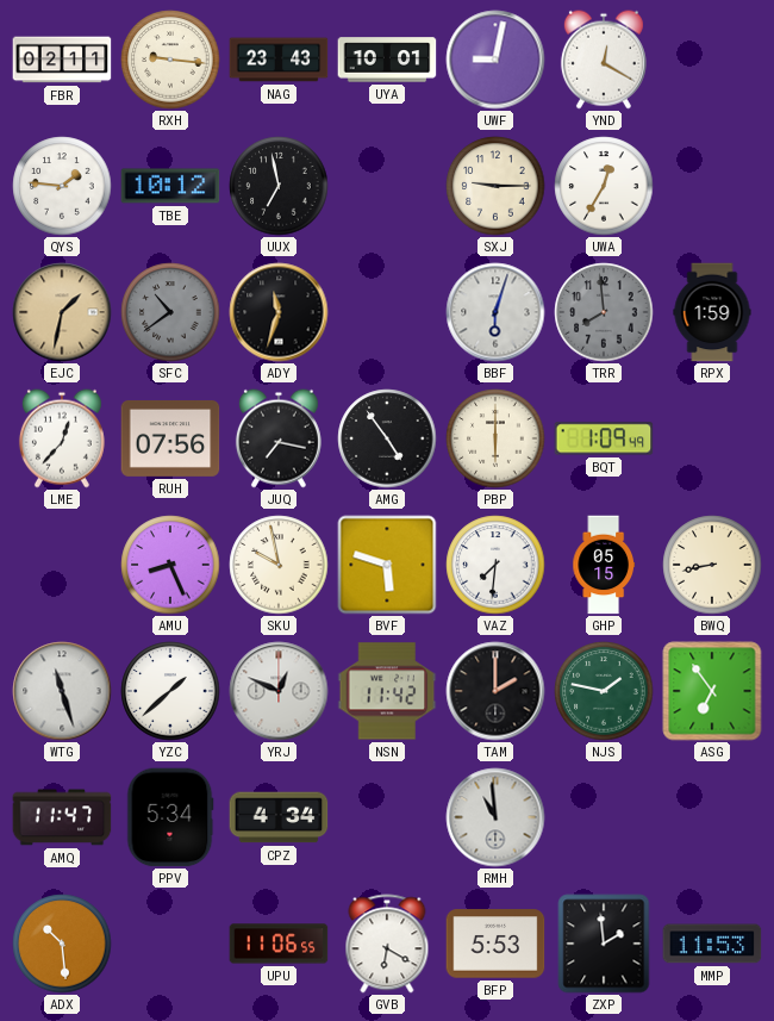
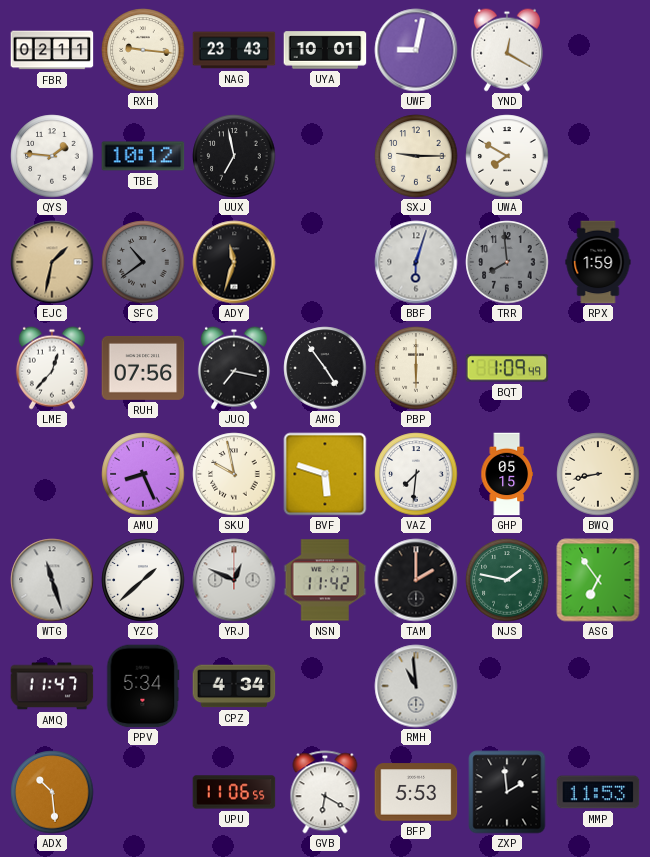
UWA: 12:35 -> 7:50 (507, 156)
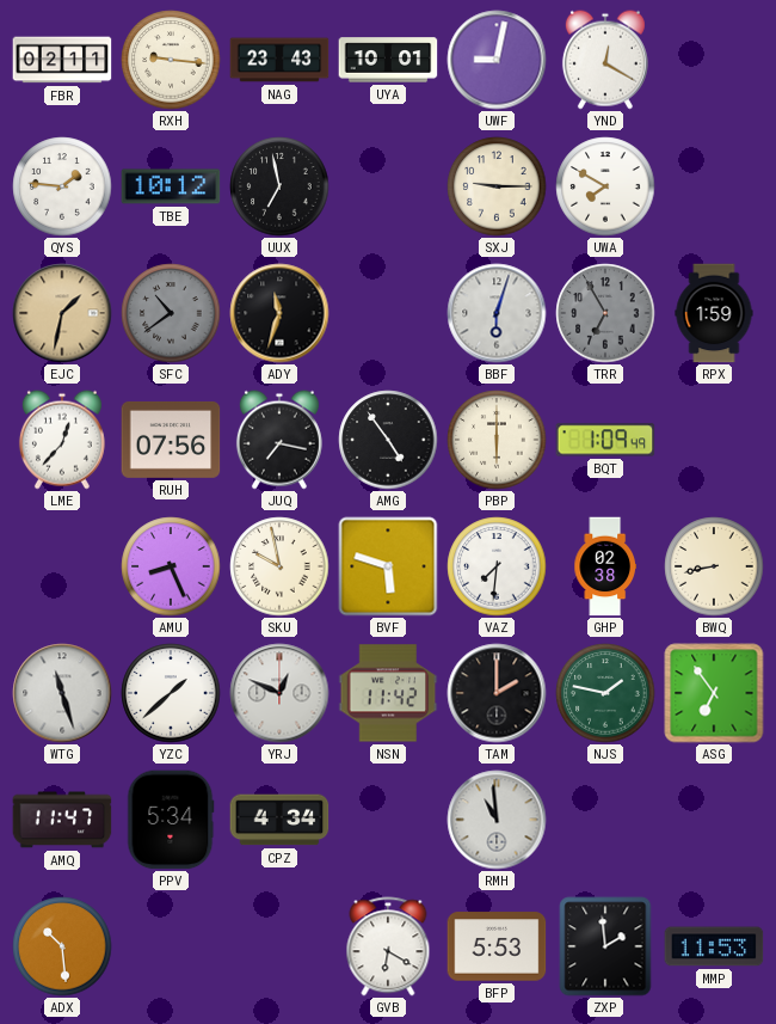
TRR: 7:59 -> 6:55 (605, 313)
GHP: 05:15 -> 02:38 (604, 566)
UPU: 11:06 -> none (234, 792)
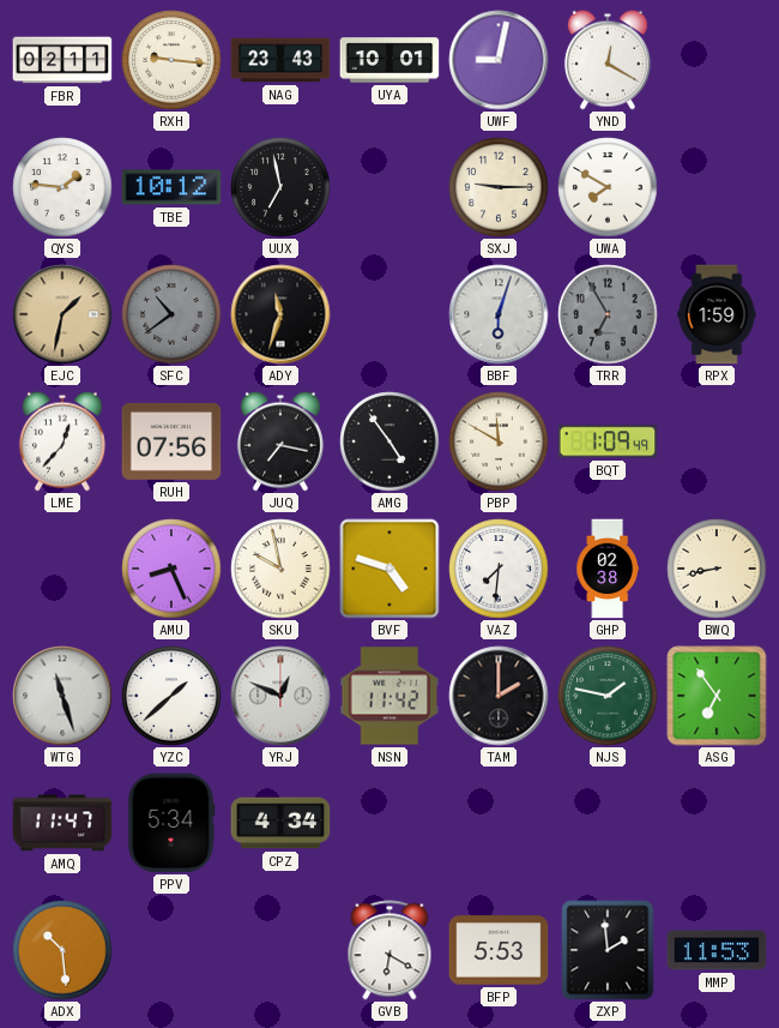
PBP: 6:00 -> 11:50 (499, 441)
BVF: 5:48 -> 4:48 (389, 569)
RMH: 10:59 -> none (497, 820)
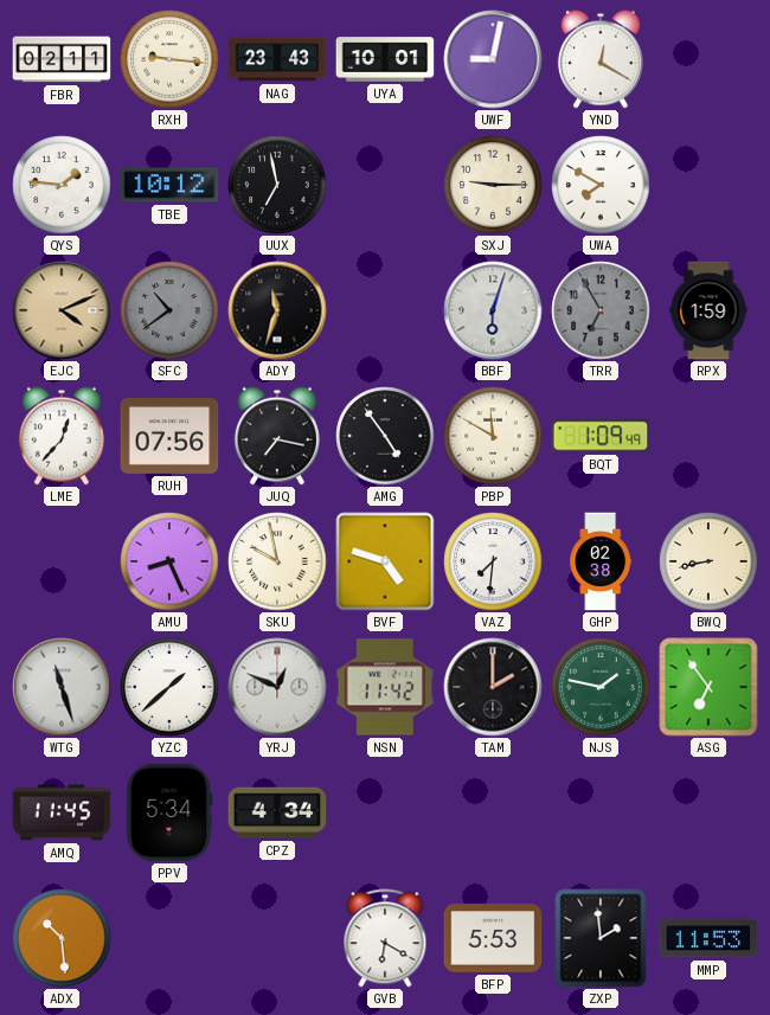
EJC: 1:32 -> 4:11 (62, 310)
AMQ: 11:47 -> 11:45 (62, 812)
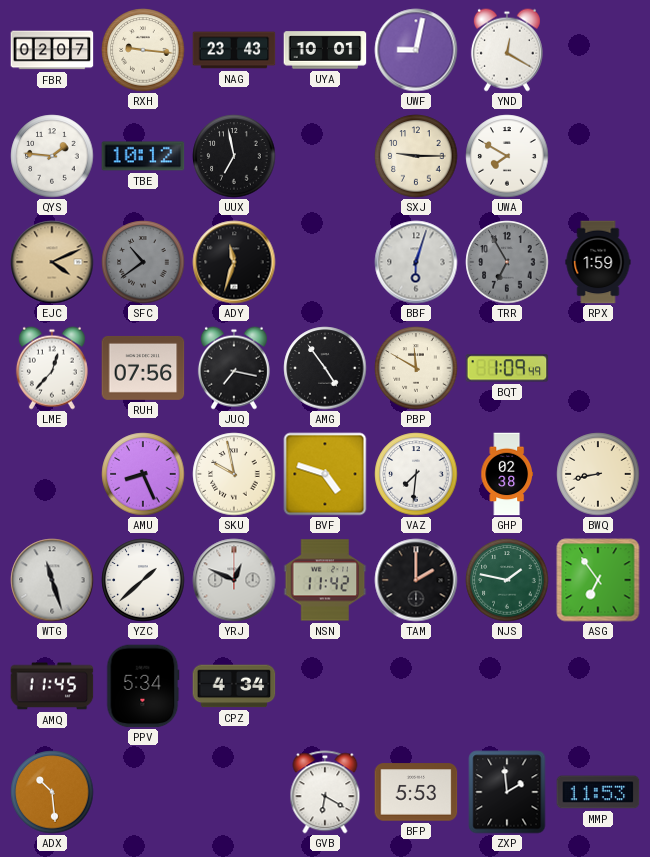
FBR: 02:11 -> 02:07 (52, 50)
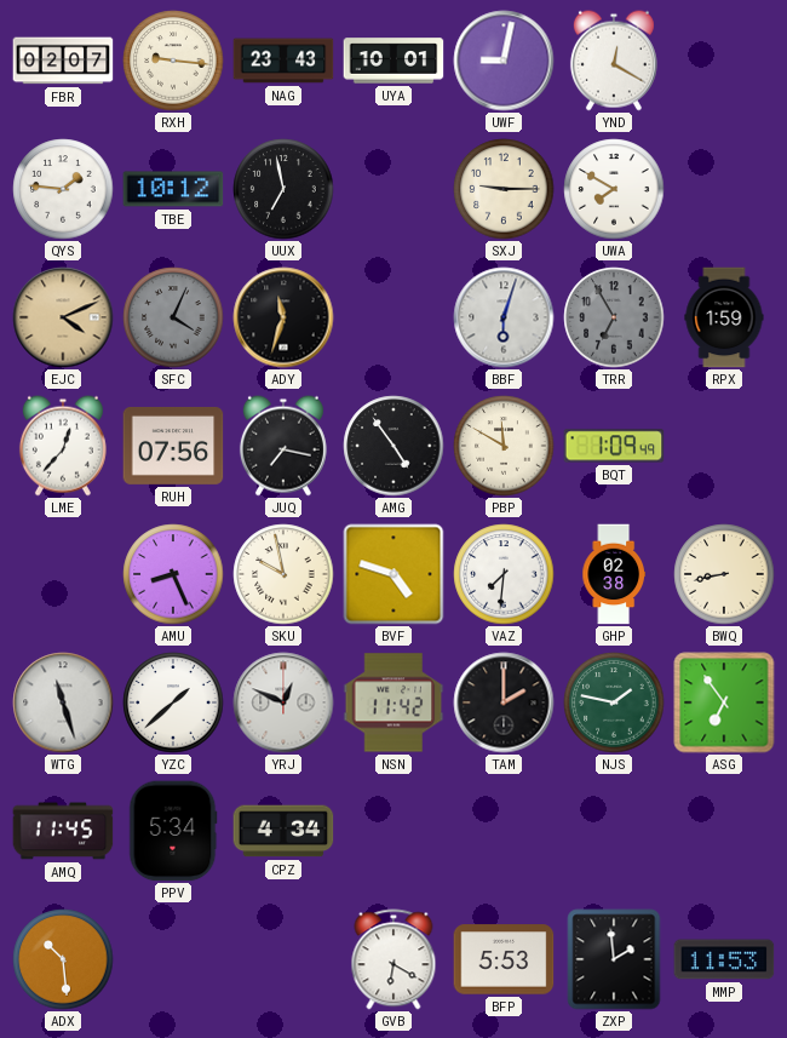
SFC: 10:39 -> 4:04 (173, 317)
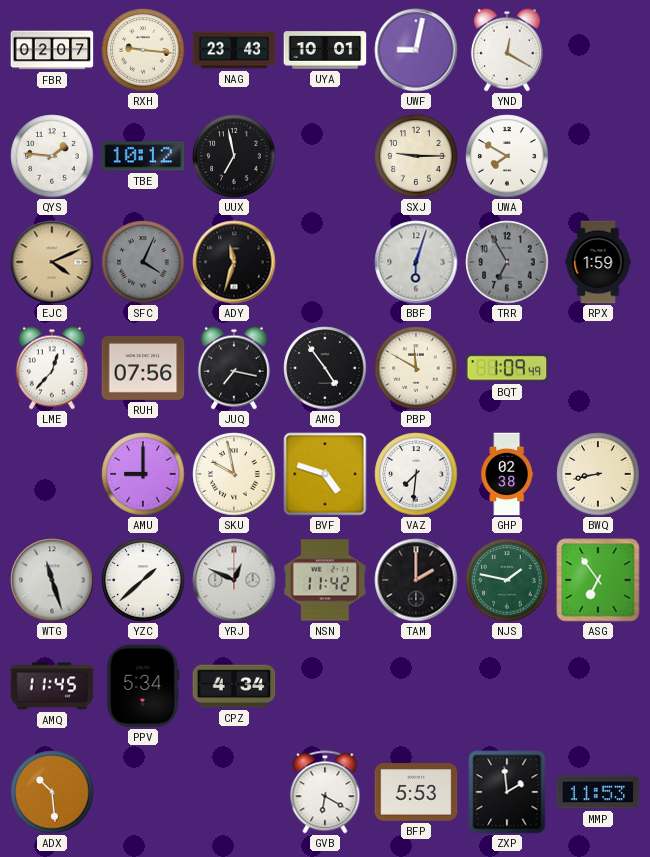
AMU: 8:26 -> 9:00 (143, 474)
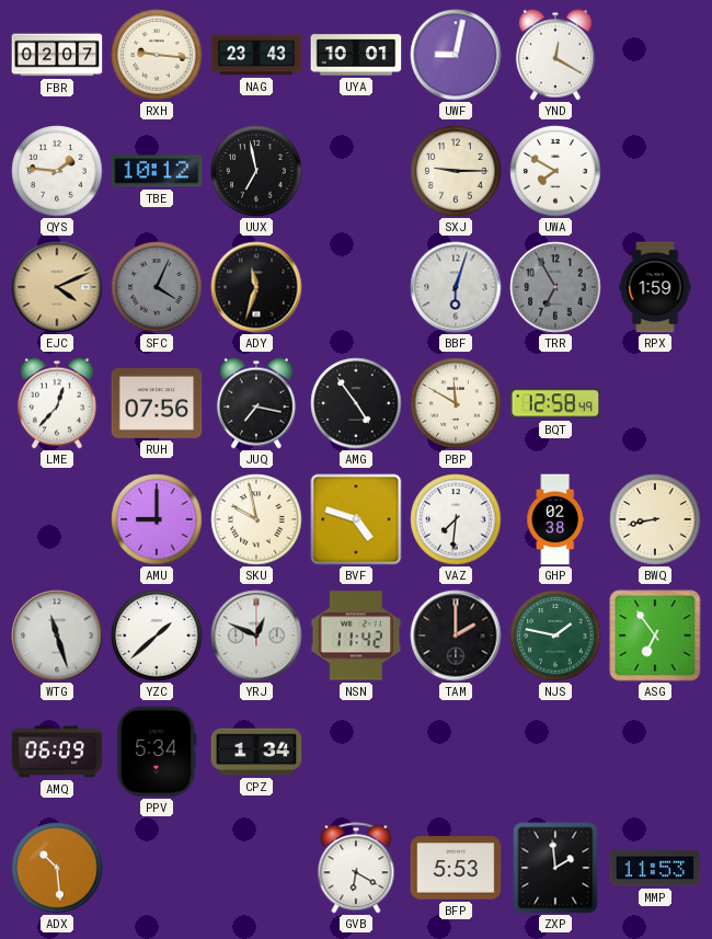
BQT: 1:09 -> 12:58 (555, 403)
AMQ: 11:45 -> 06:09 (57, 752)
CPZ: 4:34 -> 1:34 (256, 752)
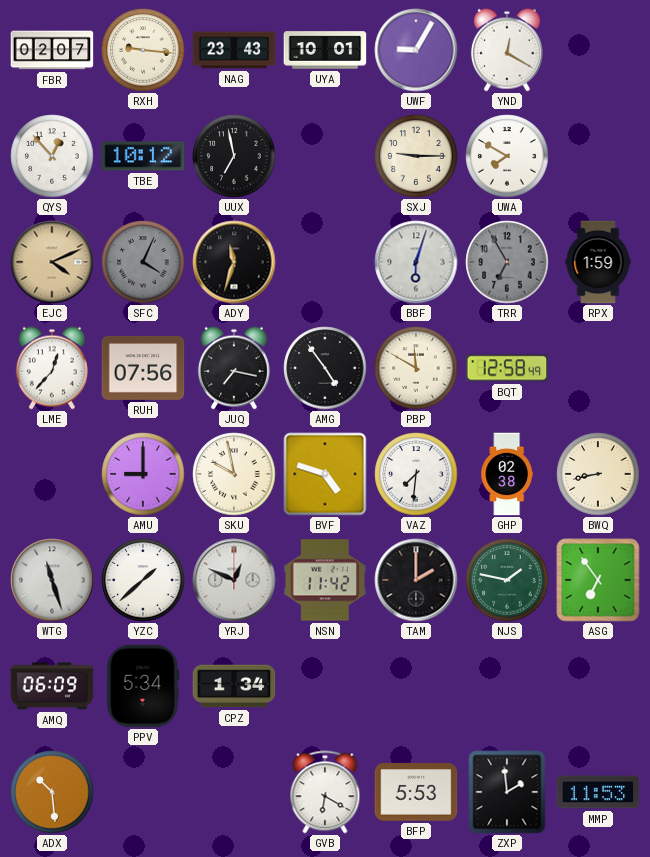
UWF: 9:02 -> 9:05 (416, 50)
QYS: 1:46 -> 12:53 (52, 156)
